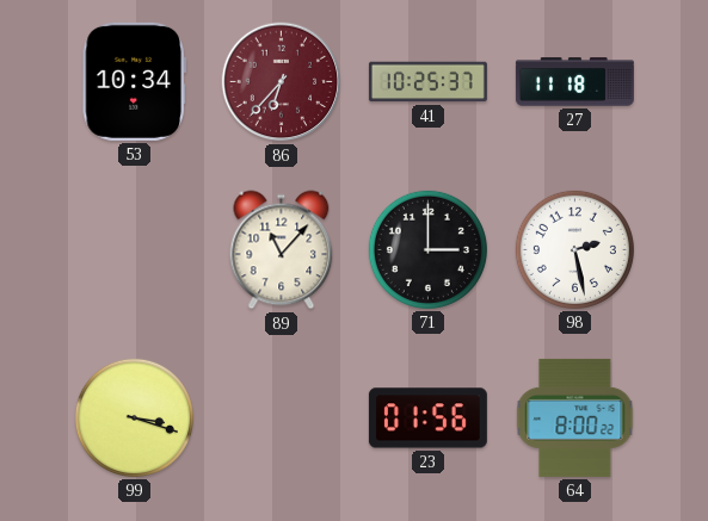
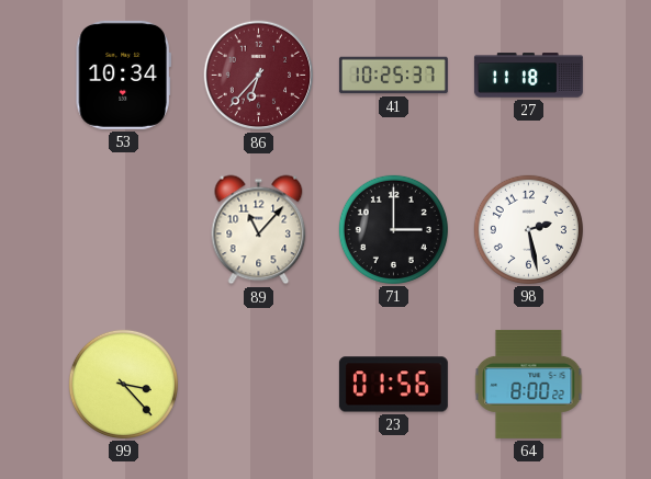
99: 3:18 -> 3:23 (123, 384)
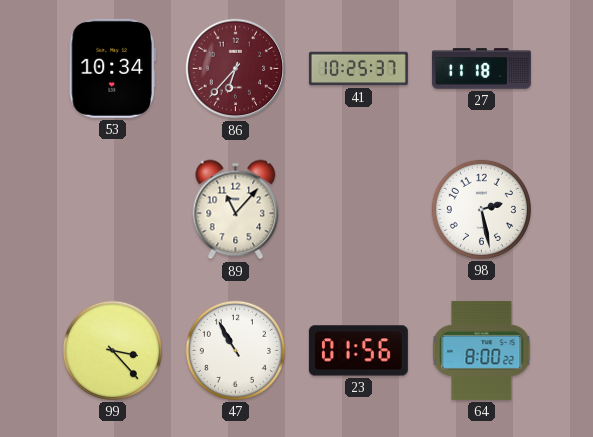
71: 3:00 -> none (393, 229)
47: none -> 10:55 (235, 350)
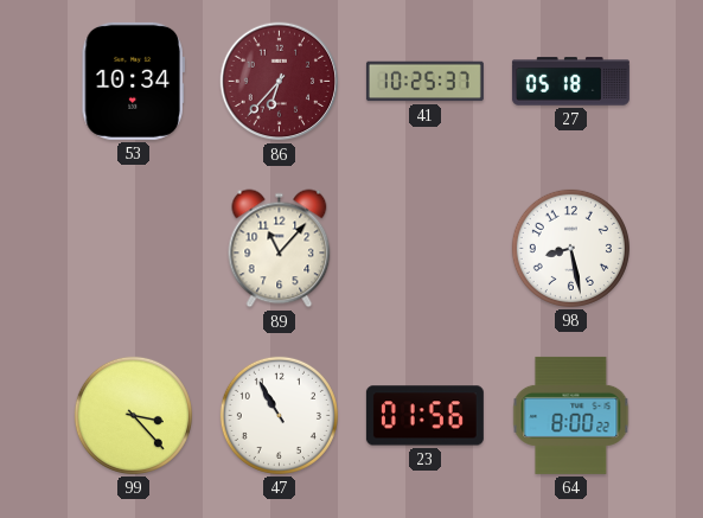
27: 11:18 -> 05:18 (570, 82)
98: 2:28 -> 8:28 (570, 248)
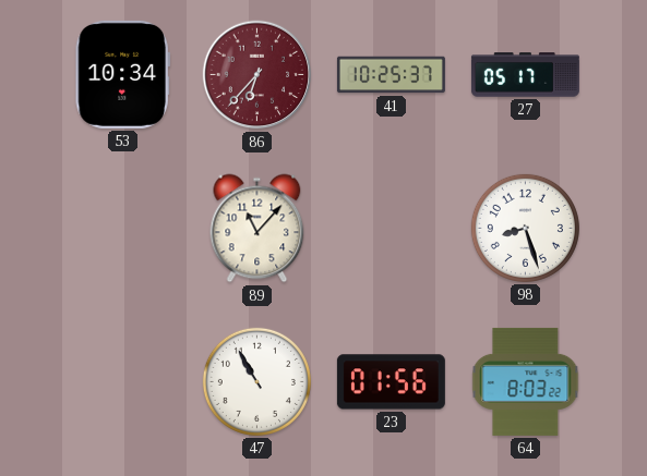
27: 05:18 -> 05:17 (525, 75)
98: 8:28 -> 8:27 (525, 228)
99: 3:23 -> none (133, 415)
64: 8:00 -> 8:03 (526, 381)
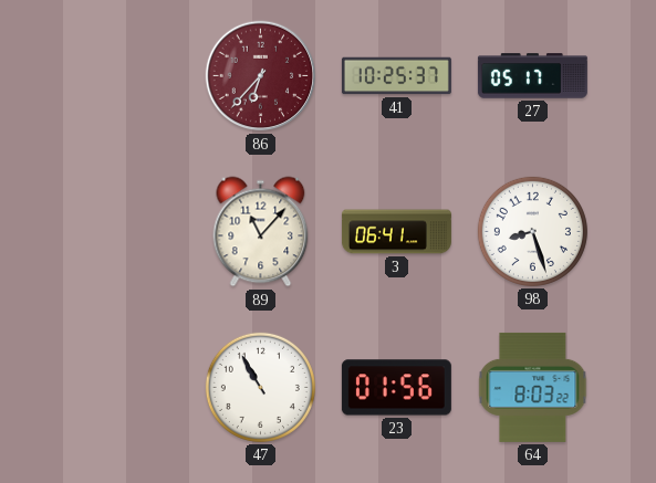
53: 10:34 -> none (122, 74)
3: none -> 06:41 (396, 232)
